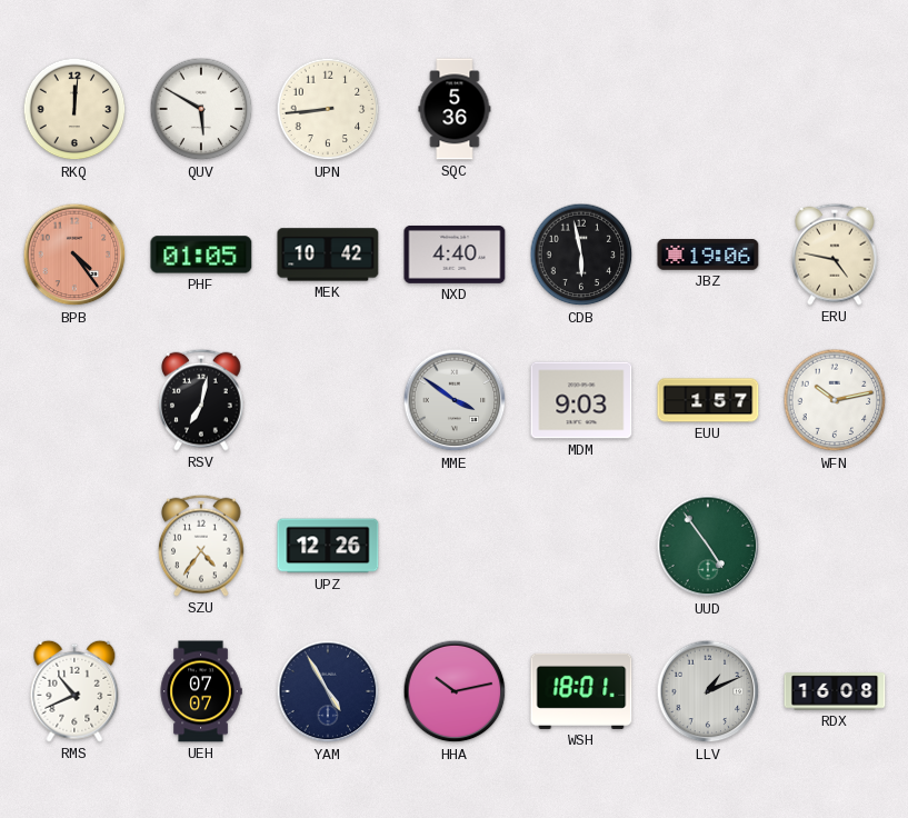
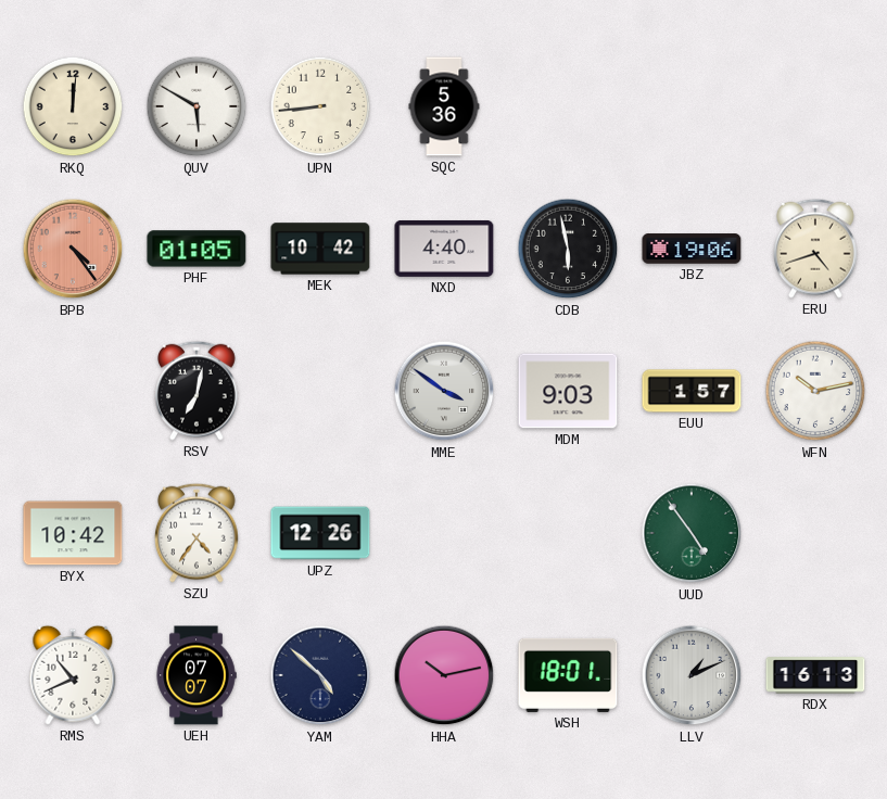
ERU: 4:47 -> 4:42 (816, 249)
BYX: none -> 10:42 (73, 533)
YAM: 4:55 -> 4:52 (320, 675)
RDX: 16:08 -> 16:13 (815, 675)
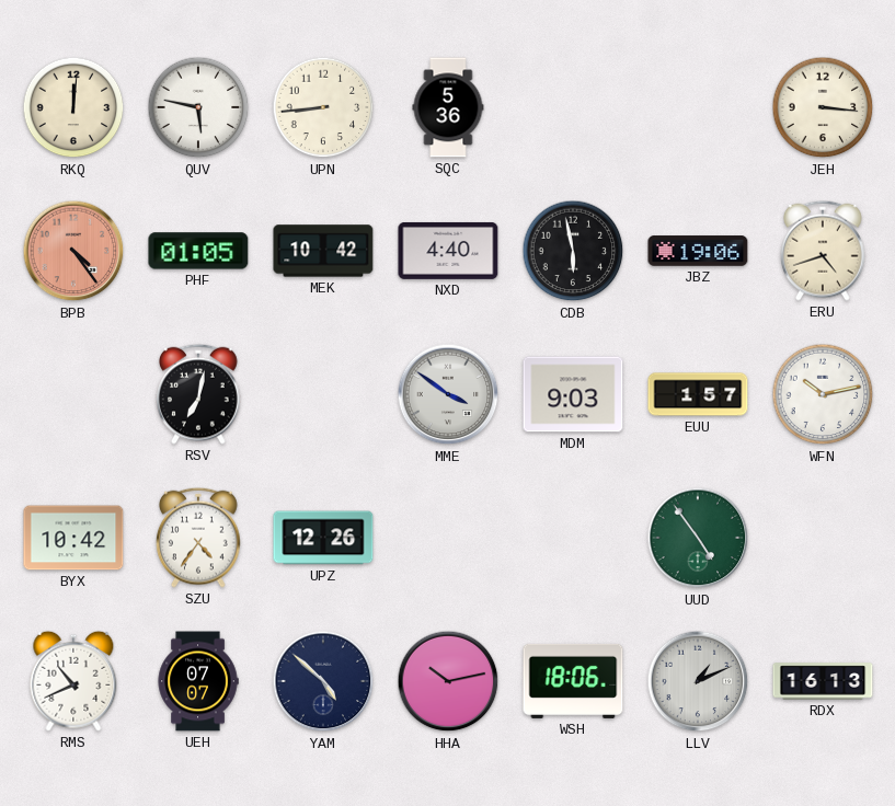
QUV: 5:50 -> 5:47 (198, 107)
JEH: none -> 3:16 (823, 107)
WSH: 18:01 -> 18:06 (573, 681)
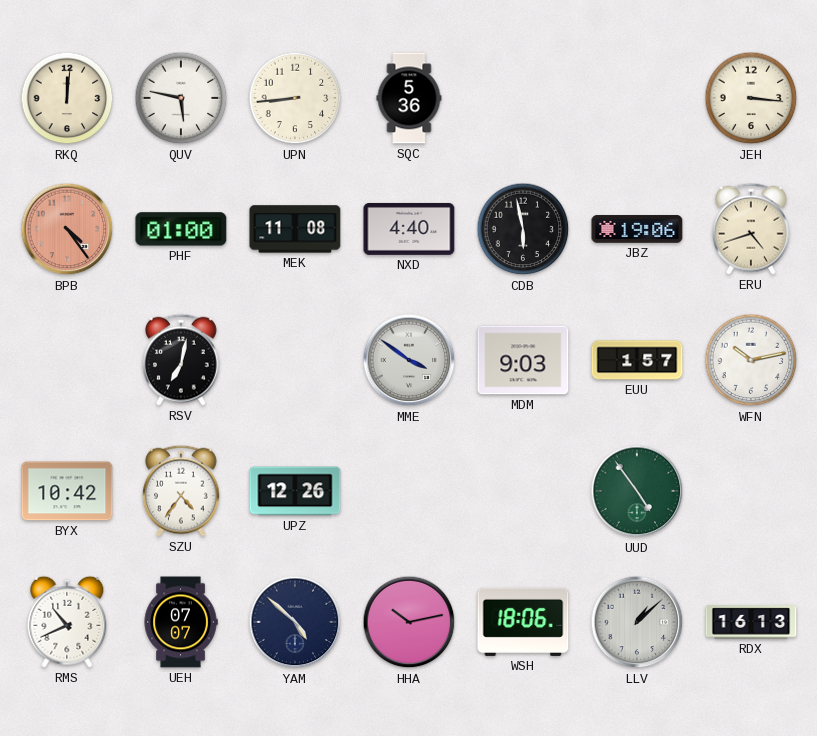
PHF: 01:05 -> 01:00 (181, 229)
MEK: 10:42 -> 11:08 (295, 229)
LLV: 1:11 -> 1:08 (637, 622)
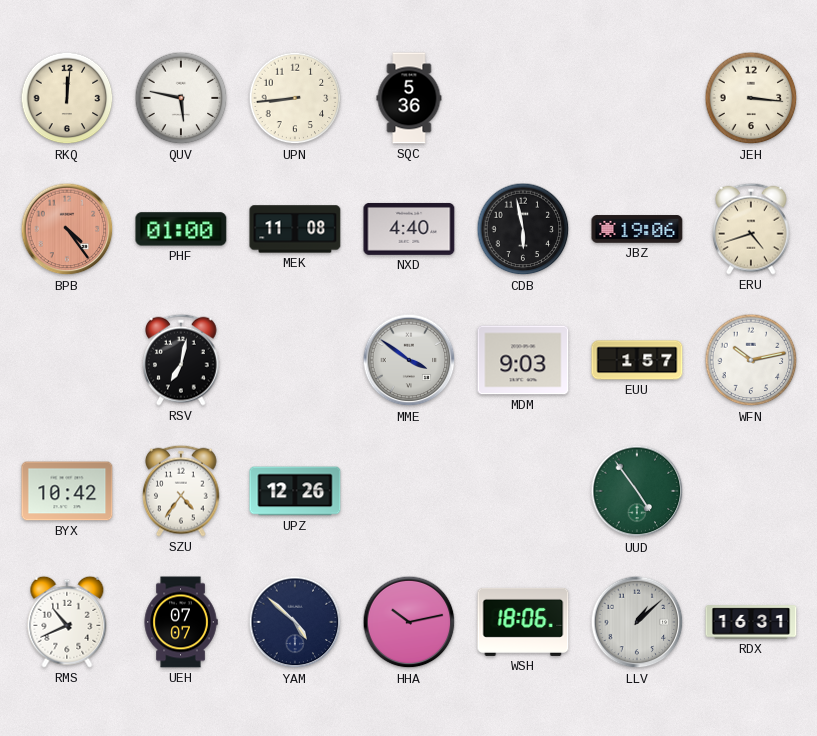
RDX: 16:13 -> 16:31 (751, 622)
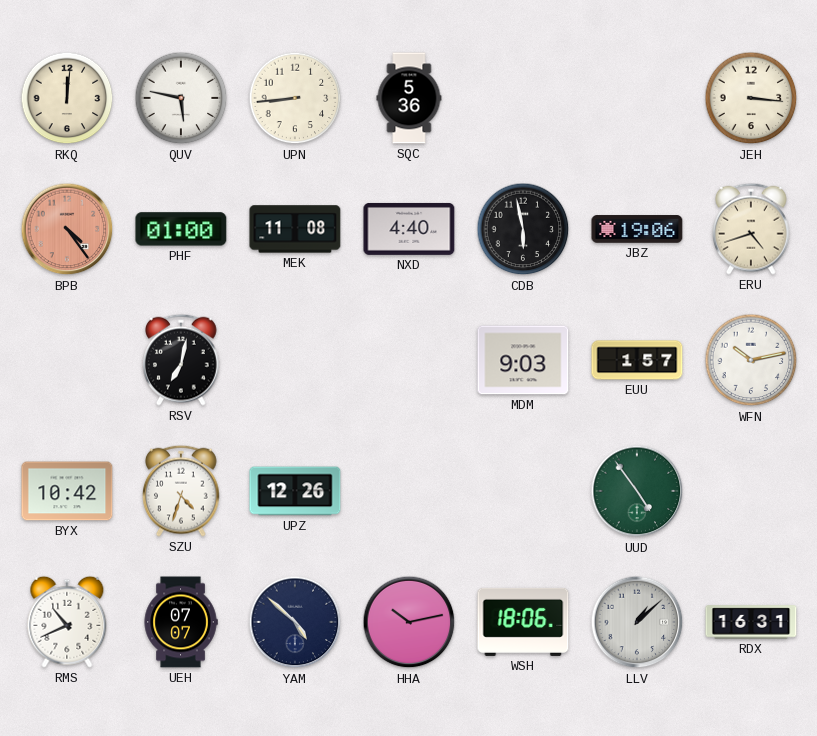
MME: 3:51 -> none (409, 360)
SZU: 4:36 -> 4:33 (182, 491)
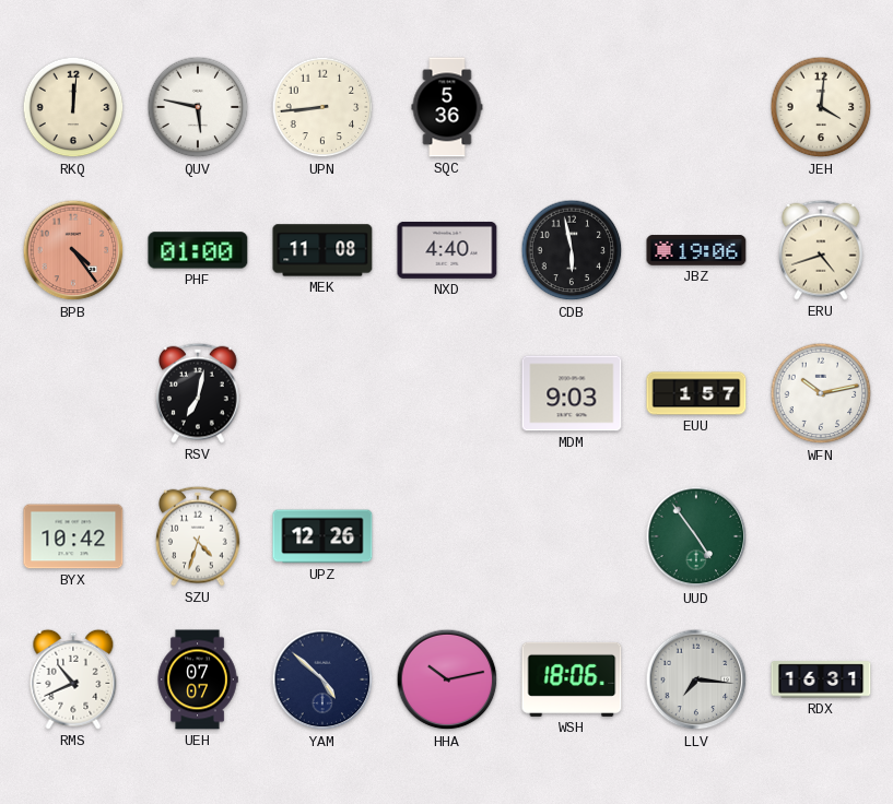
JEH: 3:16 -> 4:01 (821, 107)
LLV: 1:08 -> 7:16 (696, 679)
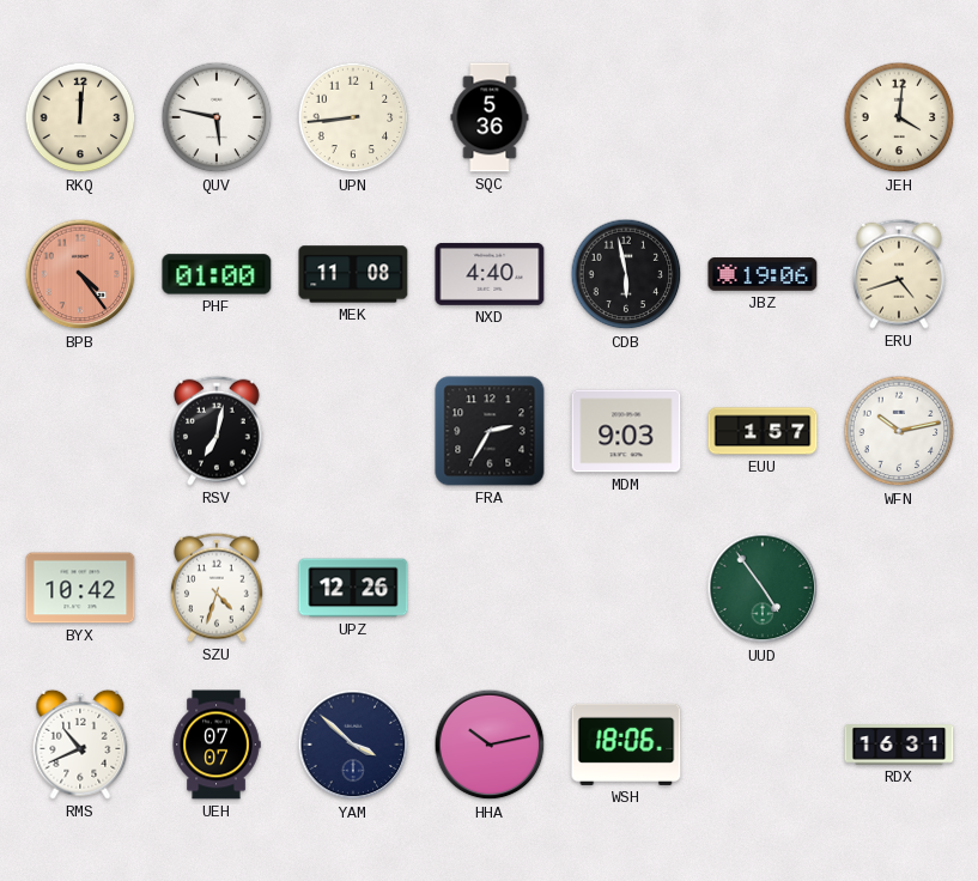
FRA: none -> 2:35 (490, 431)
YAM: 4:52 -> 3:52 (353, 745)
LLV: 7:16 -> none (696, 679)
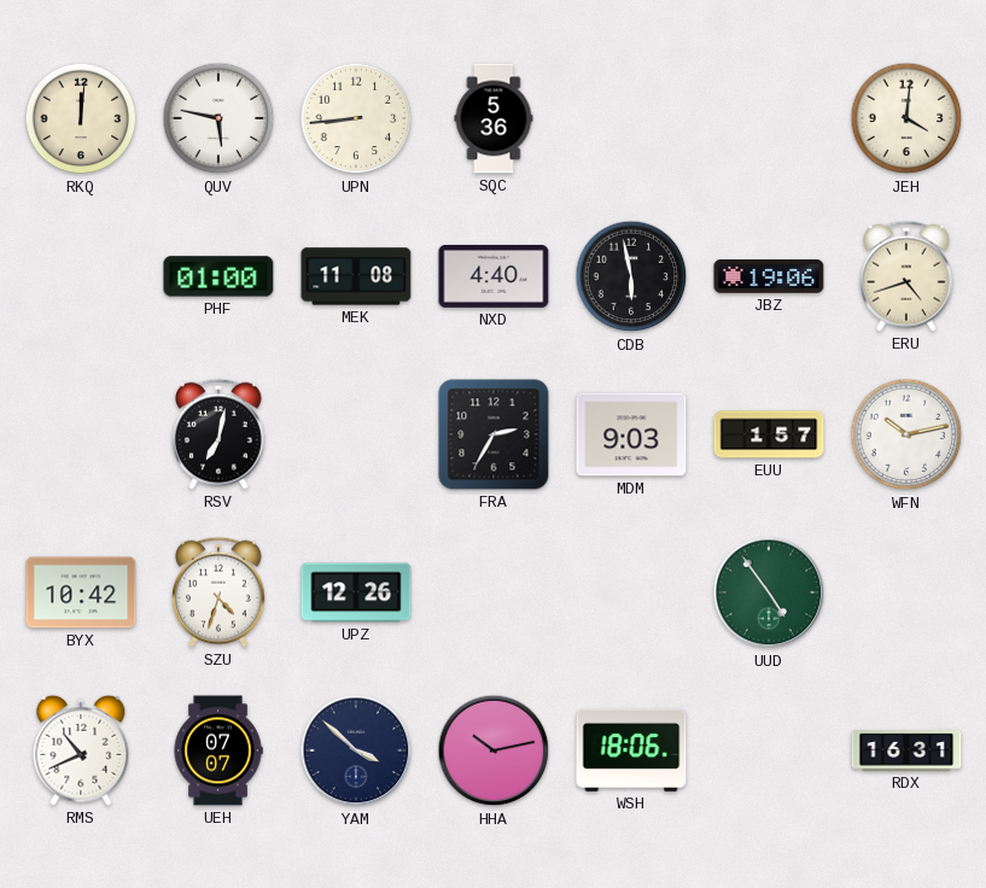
BPB: 4:24 -> none (80, 274)
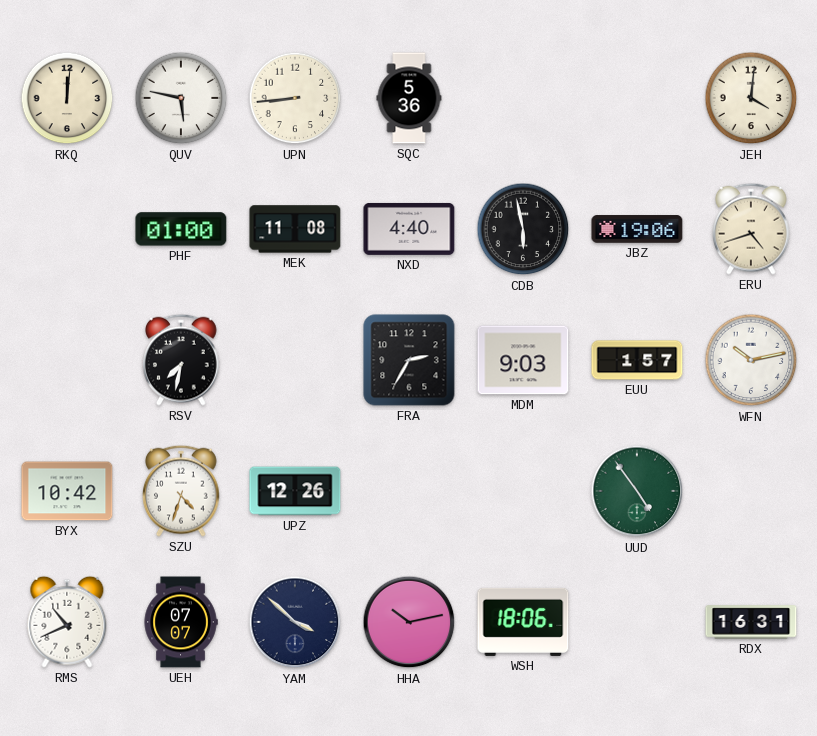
RSV: 7:02 -> 7:32 (182, 360)
